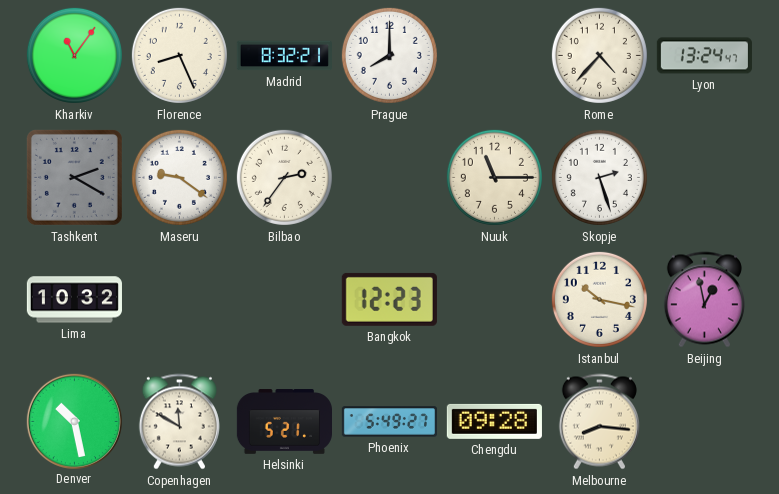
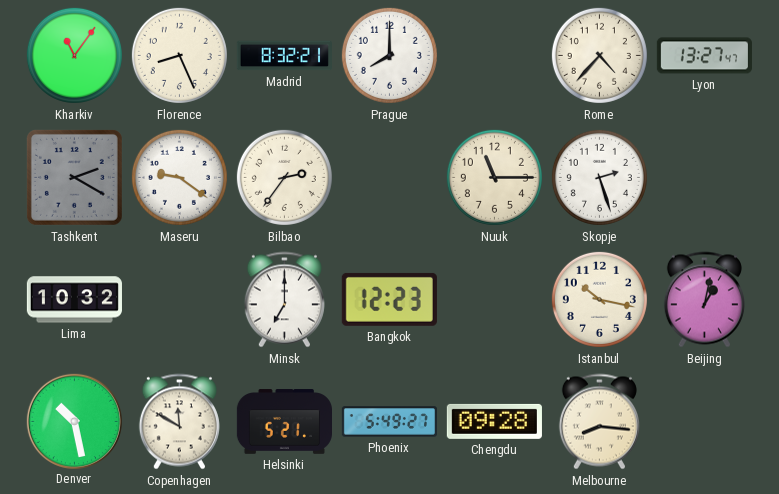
Lyon: 13:24 -> 13:27 (704, 56)
Minsk: none -> 7:00 (284, 300)
Beijing: 12:58 -> 1:02 (704, 300)
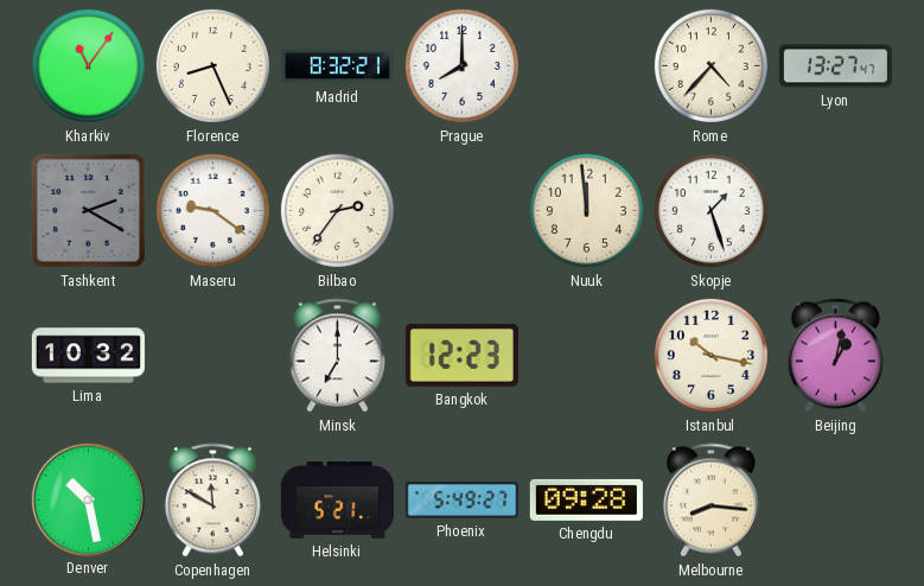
Nuuk: 11:15 -> 11:59 (586, 210)
Skopje: 2:27 -> 1:27 (710, 210)
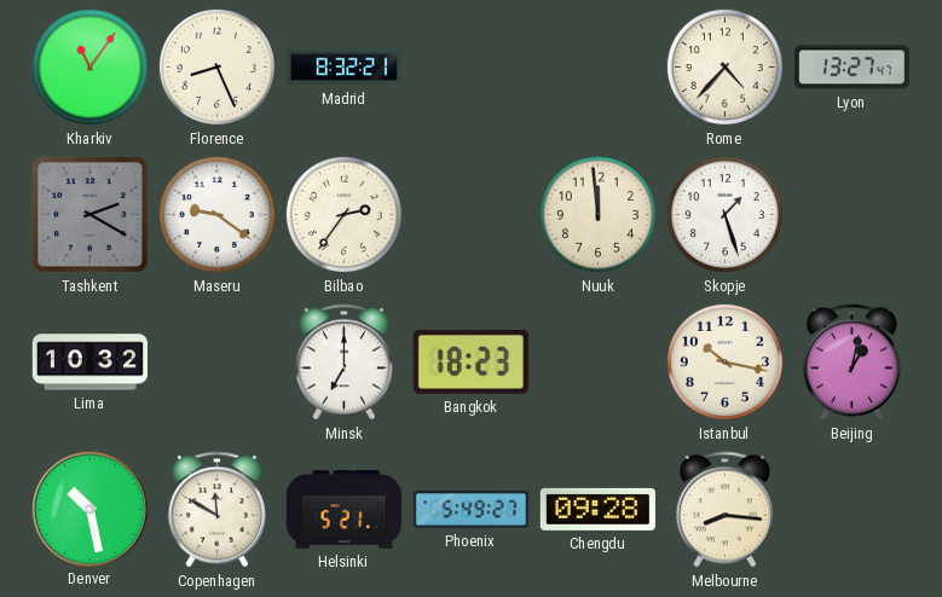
Prague: 8:00 -> none (461, 65)
Bangkok: 12:23 -> 18:23 (470, 361)
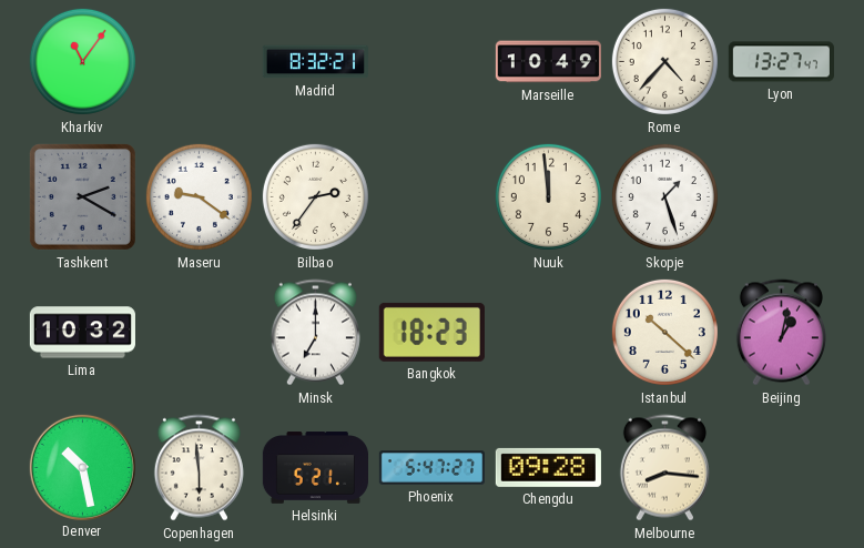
Florence: 8:26 -> none (216, 66)
Marseille: none -> 10:49 (548, 62)
Istanbul: 10:17 -> 10:22 (664, 332)
Copenhagen: 11:50 -> 5:59 (199, 468)
Phoenix: 5:49 -> 5:47 (431, 468)
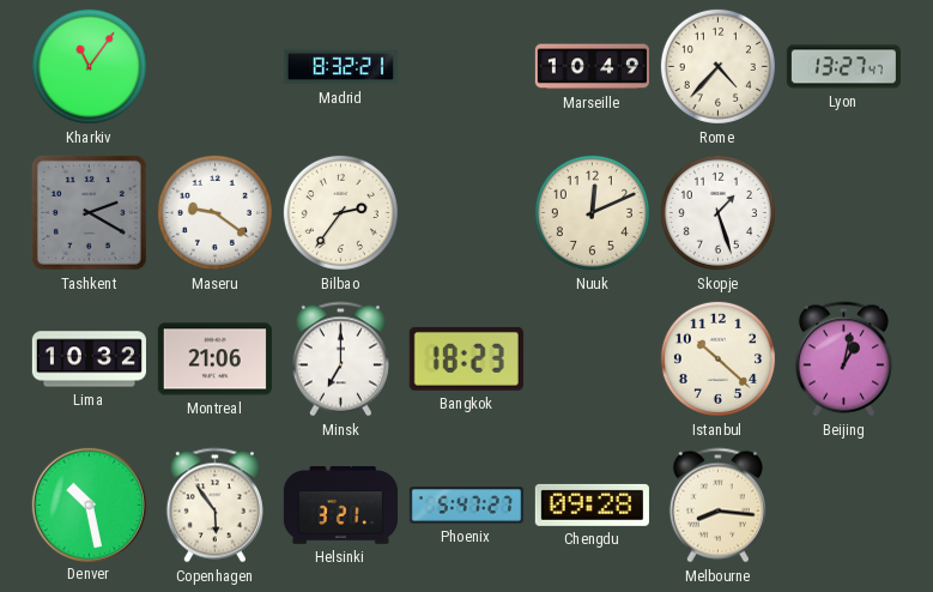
Nuuk: 11:59 -> 12:11 (592, 212)
Montreal: none -> 21:06 (214, 360)
Copenhagen: 5:59 -> 5:54 (214, 506)
Helsinki: 5:21 -> 3:21 (340, 506)
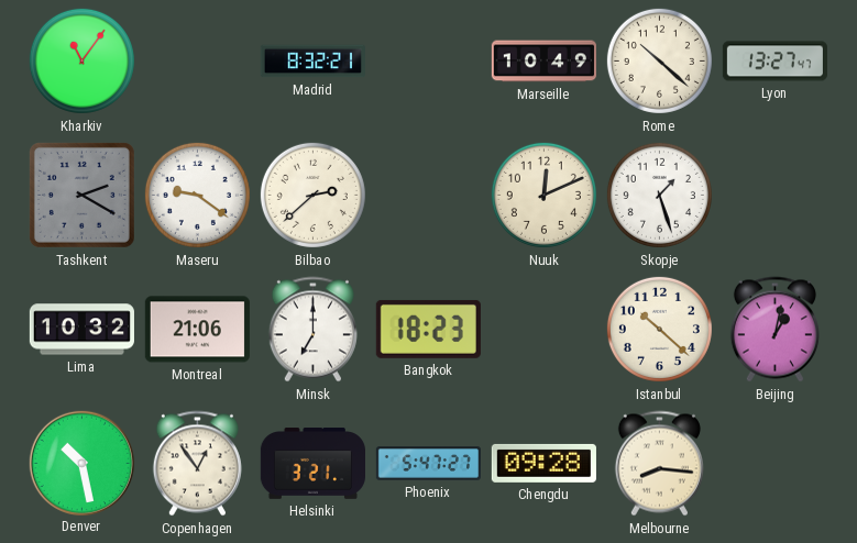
Rome: 4:37 -> 10:22 (659, 60)
Bilbao: 2:36 -> 2:38 (312, 195)
Copenhagen: 5:54 -> 12:54 (197, 464)
